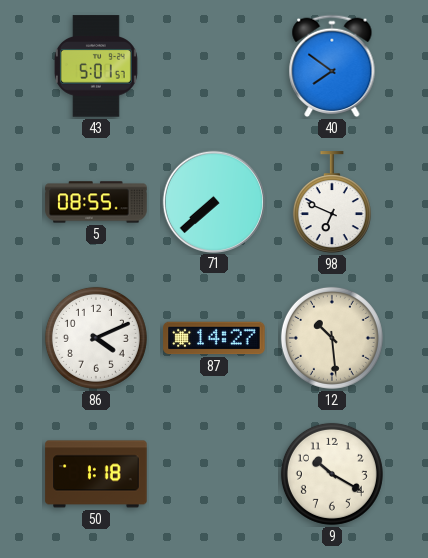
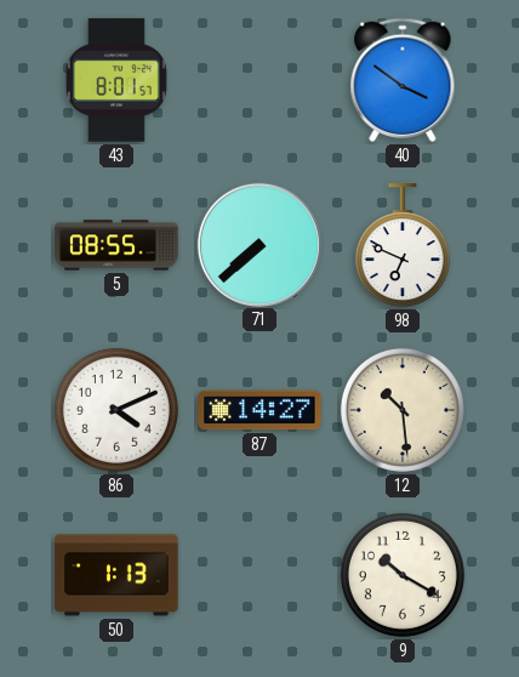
43: 5:01 -> 8:01 (116, 80)
40: 7:51 -> 3:51 (403, 80)
50: 1:18 -> 1:13 (116, 575)
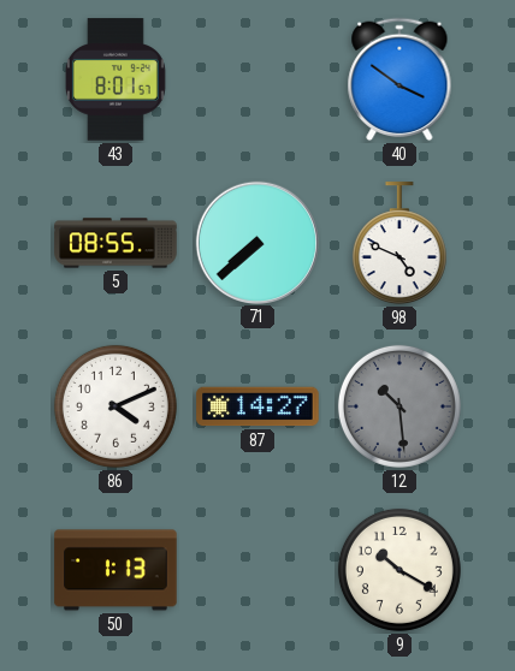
98: 6:49 -> 4:49 (399, 244)
12 dial: cream -> grey (399, 406)
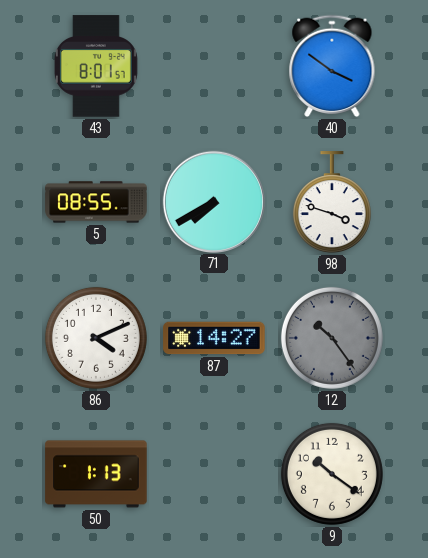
71: 7:38 -> 7:40 (213, 201)
98: 4:49 -> 3:48 (332, 203)
12: 10:29 -> 10:24 (332, 338)
9: 10:20 -> 10:21 (332, 474)
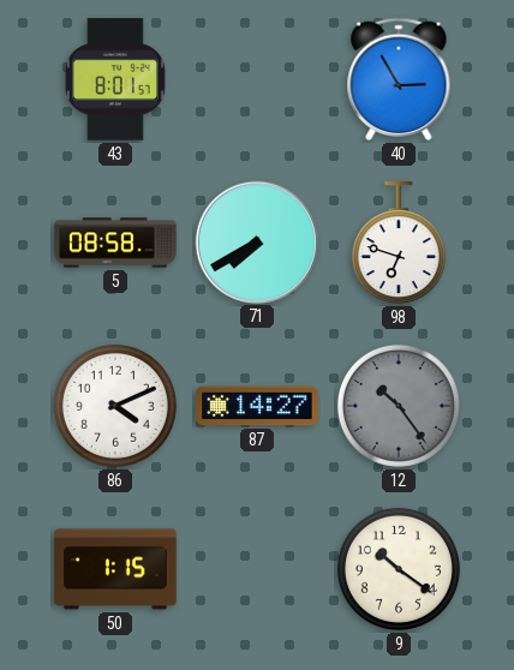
40: 3:51 -> 2:55 (399, 79)
5: 08:55 -> 08:58 (115, 243)
98: 3:48 -> 6:48 (399, 244)
50: 1:13 -> 1:15 (115, 569)
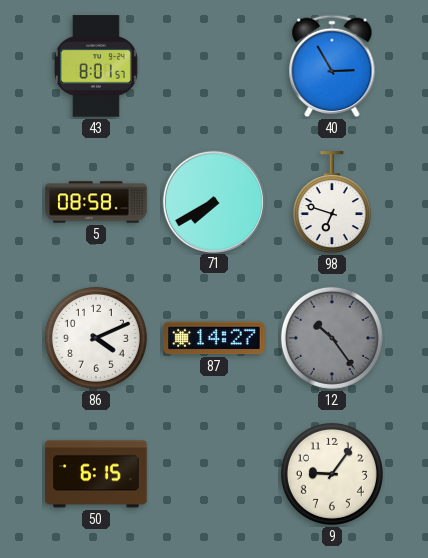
50: 1:15 -> 6:15 (96, 474)
9: 10:21 -> 9:06 (332, 474)
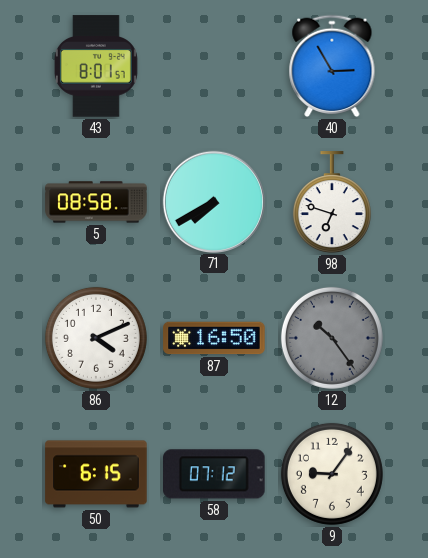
87: 14:27 -> 16:50 (214, 338)
58: none -> 07:12 (215, 474)
